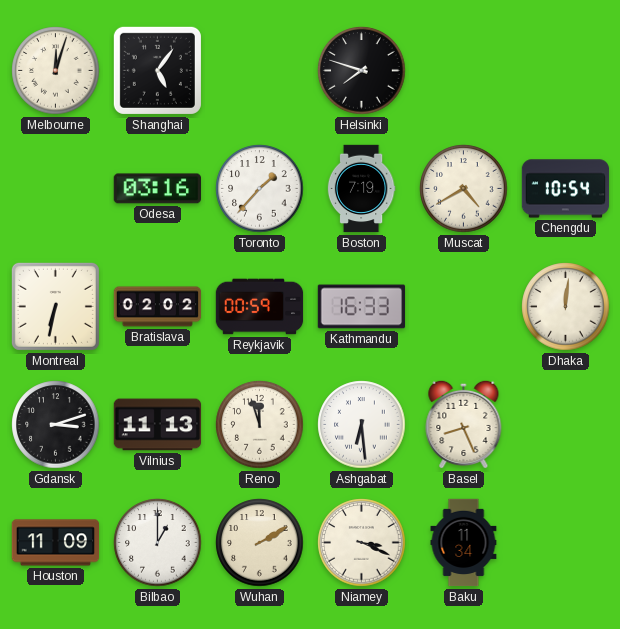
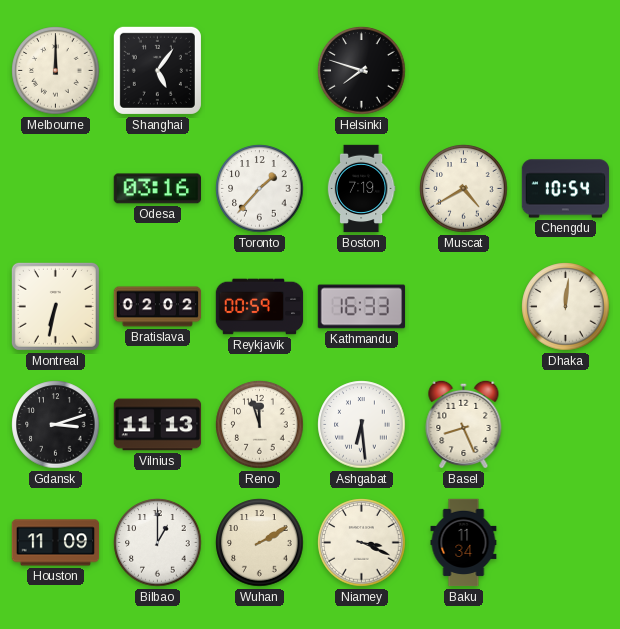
Melbourne: 12:03 -> 12:00 (56, 71)
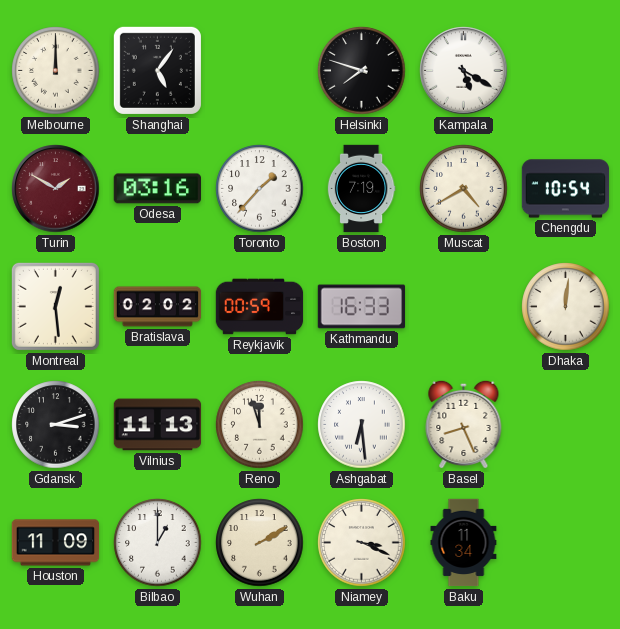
Kampala: none -> 5:20 (464, 71)
Turin: none -> 1:50 (56, 189)
Montreal: 6:32 -> 12:29 (55, 306)
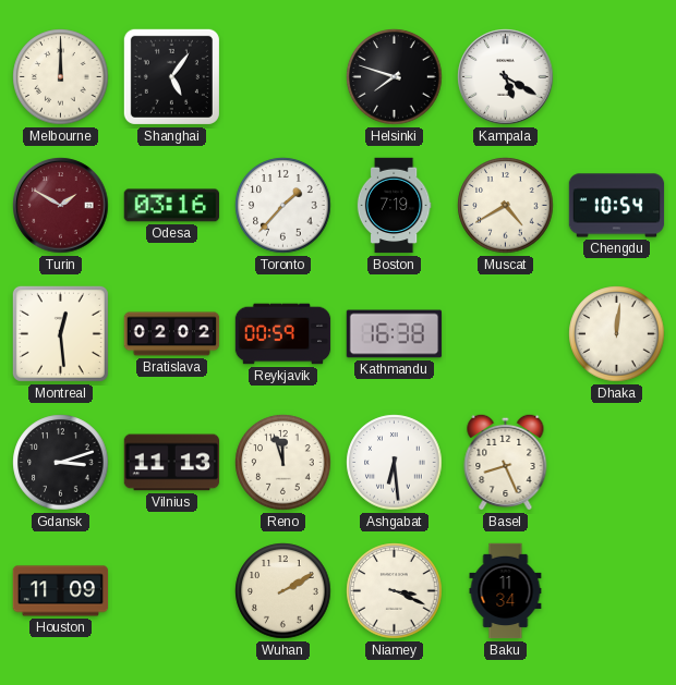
Kathmandu: 16:33 -> 16:38 (395, 334)
Bilbao: 1:00 -> none (158, 543)
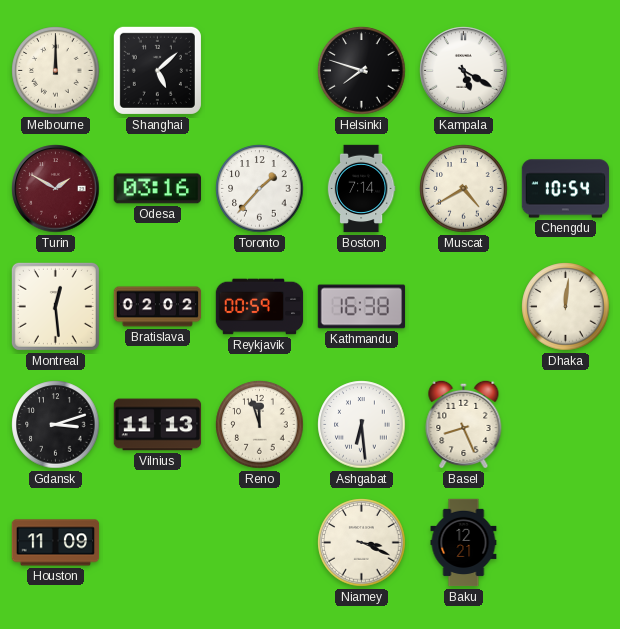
Shanghai: 5:06 -> 5:08 (157, 70)
Boston: 7:19 -> 7:14 (361, 189)
Wuhan: 2:10 -> none (283, 591)
Baku: 11:34 -> 12:21 (464, 543)
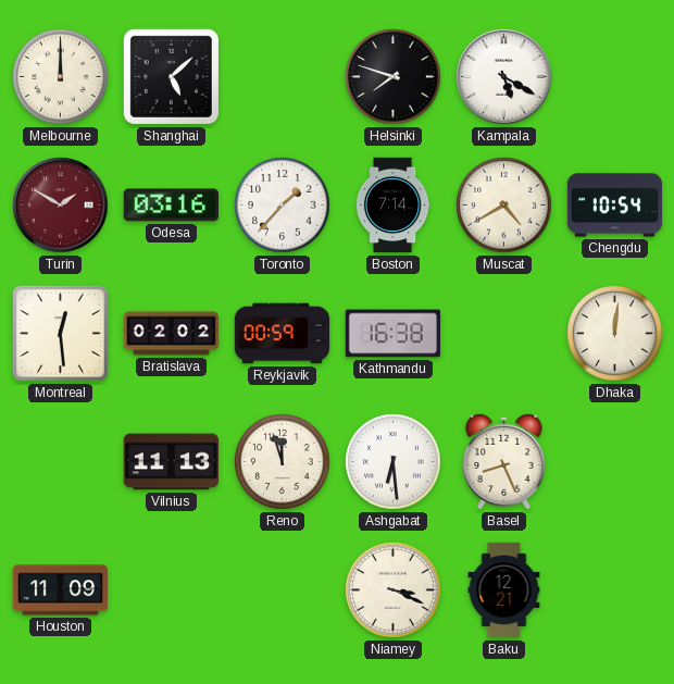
Gdansk: 3:12 -> none (56, 425)
